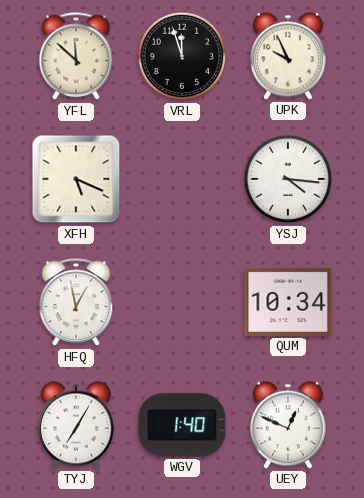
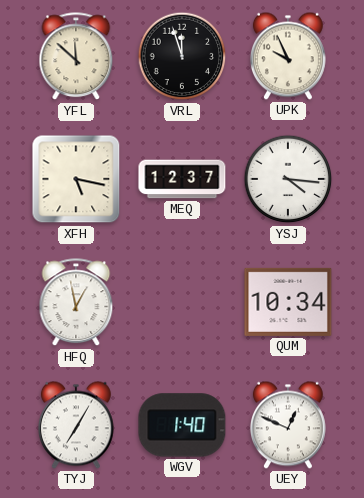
XFH: 5:19 -> 5:17 (76, 179)
MEQ: none -> 12:37 (182, 179)
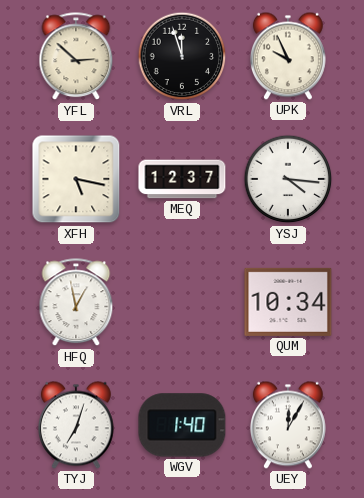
YFL: 11:52 -> 2:52 (76, 57)
TYJ: 7:05 -> 7:03 (76, 425)
UEY: 12:49 -> 12:05 (288, 425)
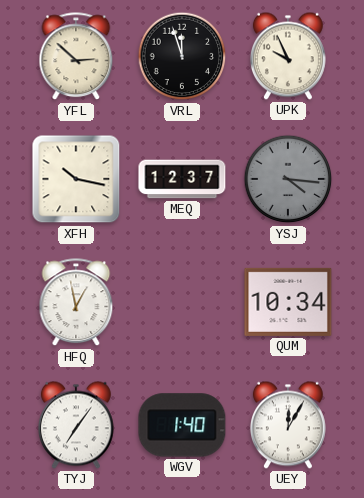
XFH: 5:17 -> 10:17 (76, 179)
YSJ dial: white -> grey (288, 179)
TYJ: 7:03 -> 7:06 (76, 425)
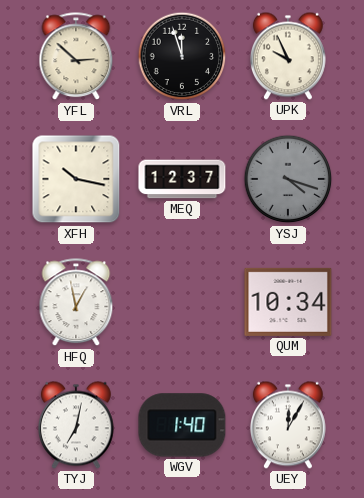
YSJ: 4:16 -> 4:18 (288, 179)
TYJ: 7:06 -> 7:02 (76, 425)
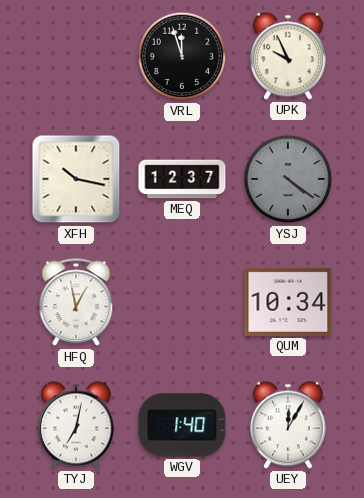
YFL: 2:52 -> none (76, 57)
YSJ: 4:18 -> 4:21 (288, 179)
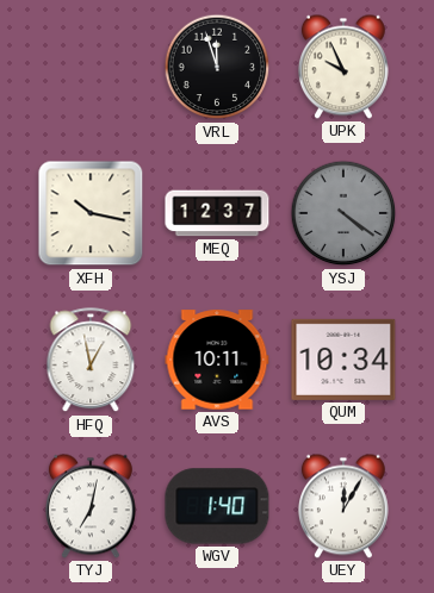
AVS: none -> 10:11 (217, 360)
